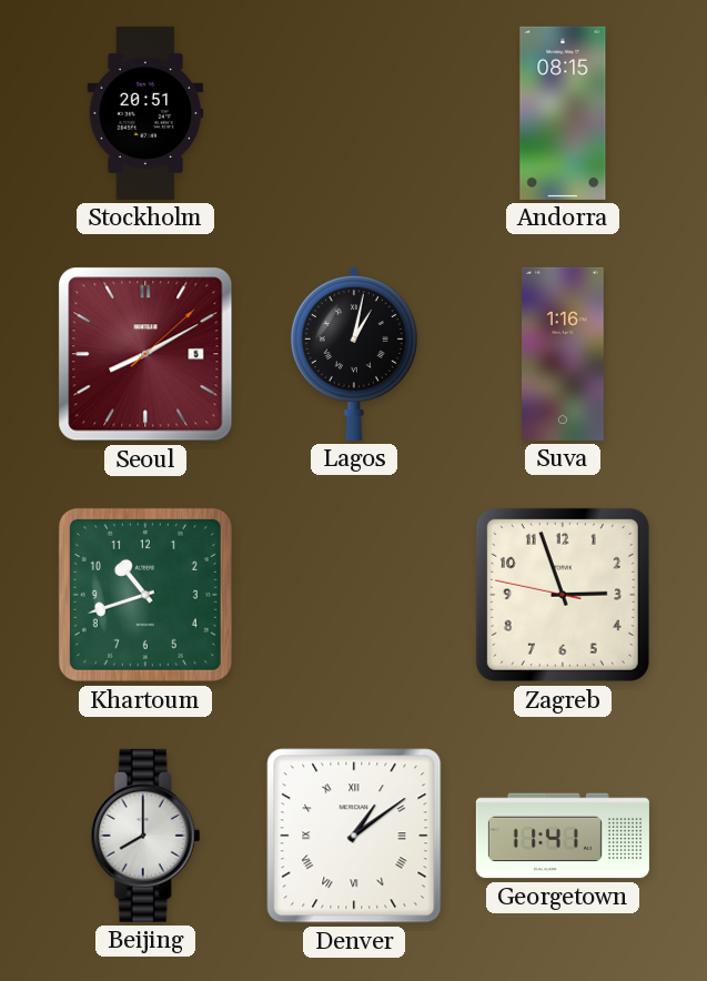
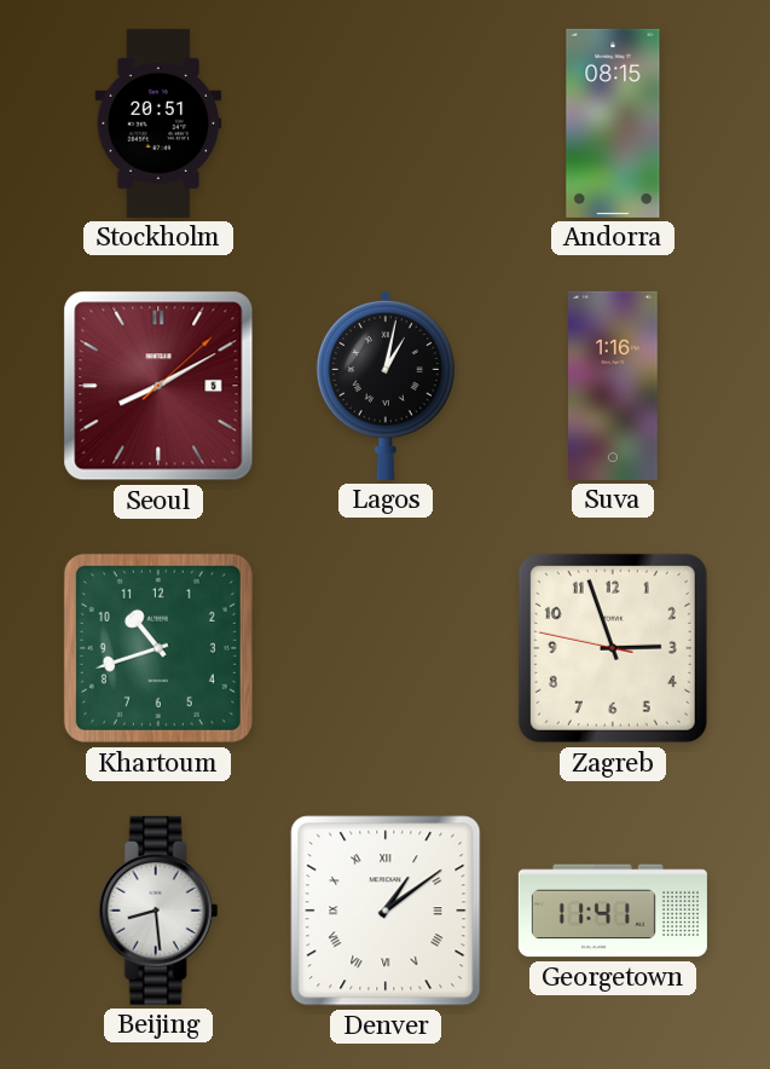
Beijing: 8:00 -> 8:29 (158, 911)
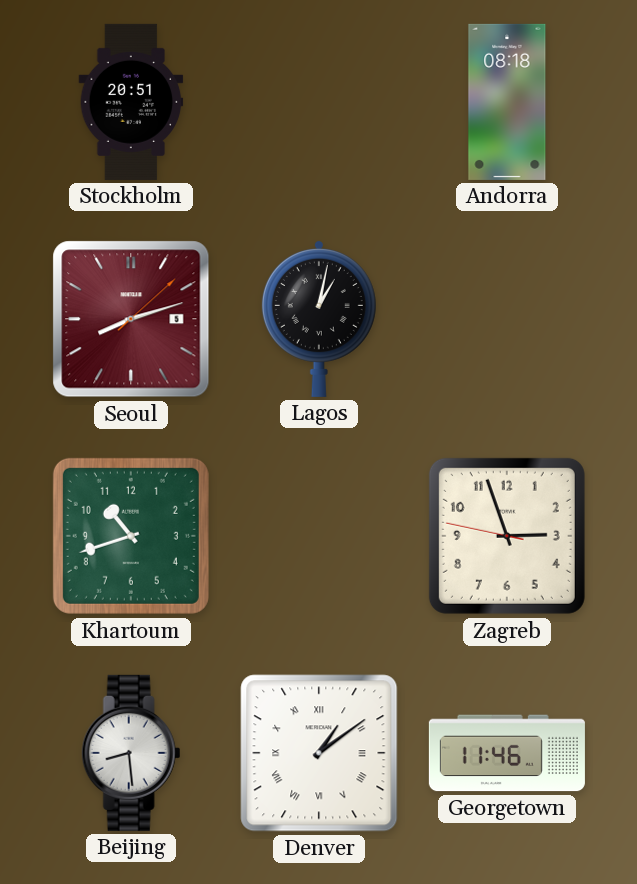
Andorra: 08:15 -> 08:18 (507, 102)
Seoul: 8:10 -> 8:12 (131, 319)
Suva: 1:16 -> none (614, 386)
Georgetown: 11:41 -> 11:46 (507, 753)
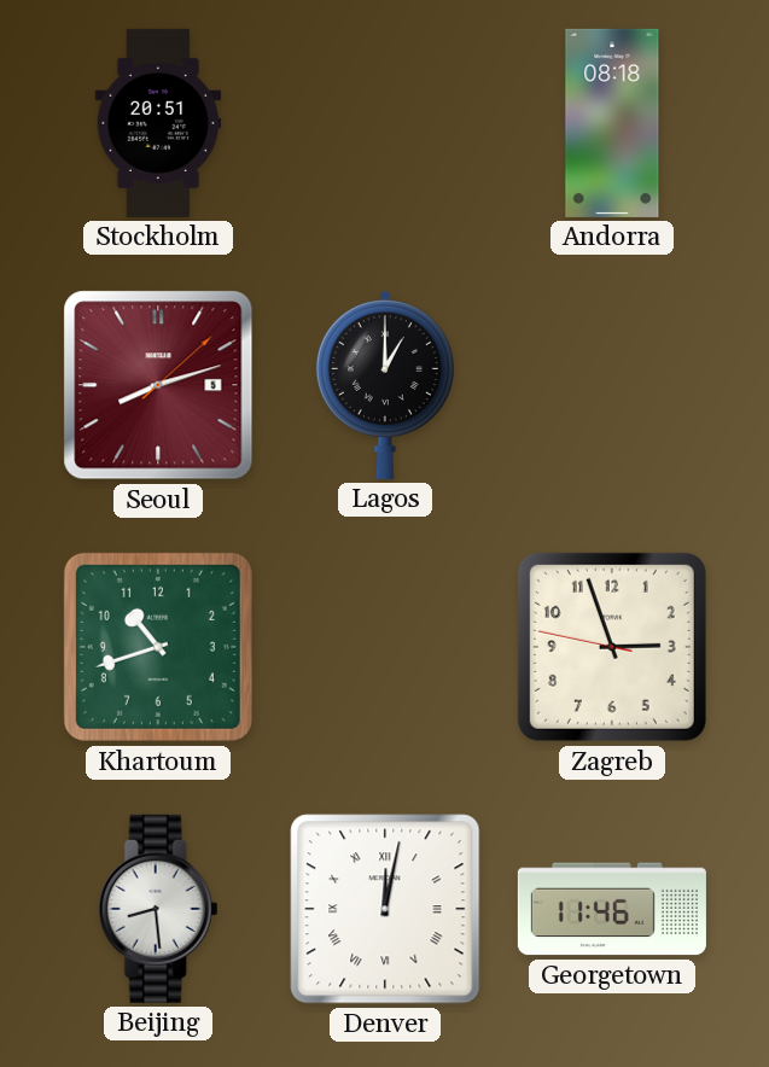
Lagos: 1:02 -> 1:00 (385, 384)
Denver: 1:09 -> 12:02 (385, 909)
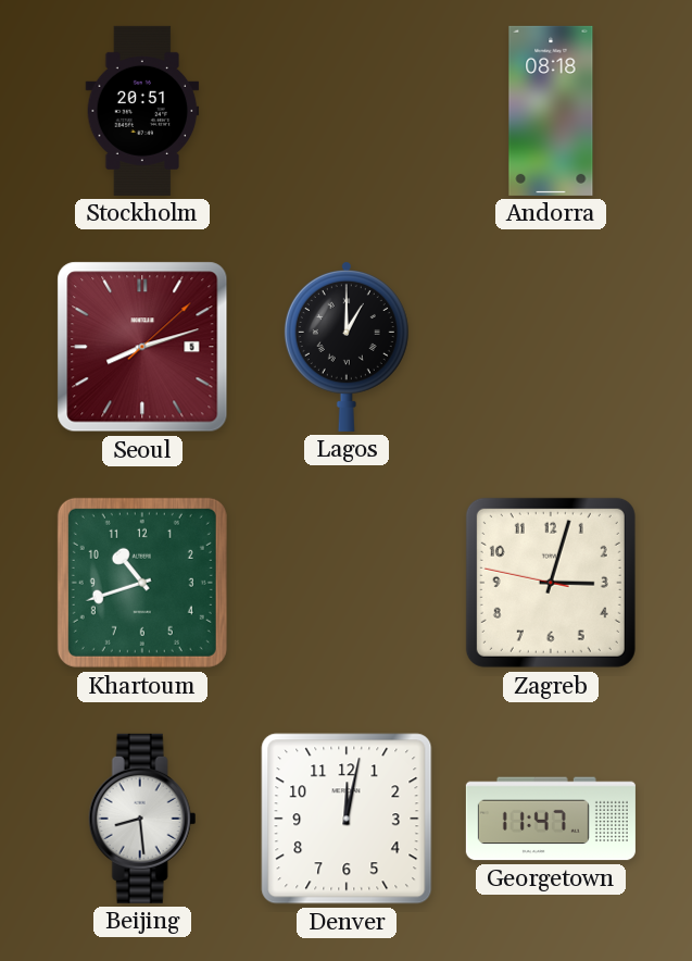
Zagreb: 2:56 -> 3:02 (551, 583)
Denver numerals: Roman -> Arabic (347, 819)
Georgetown: 11:46 -> 11:47 (551, 819)
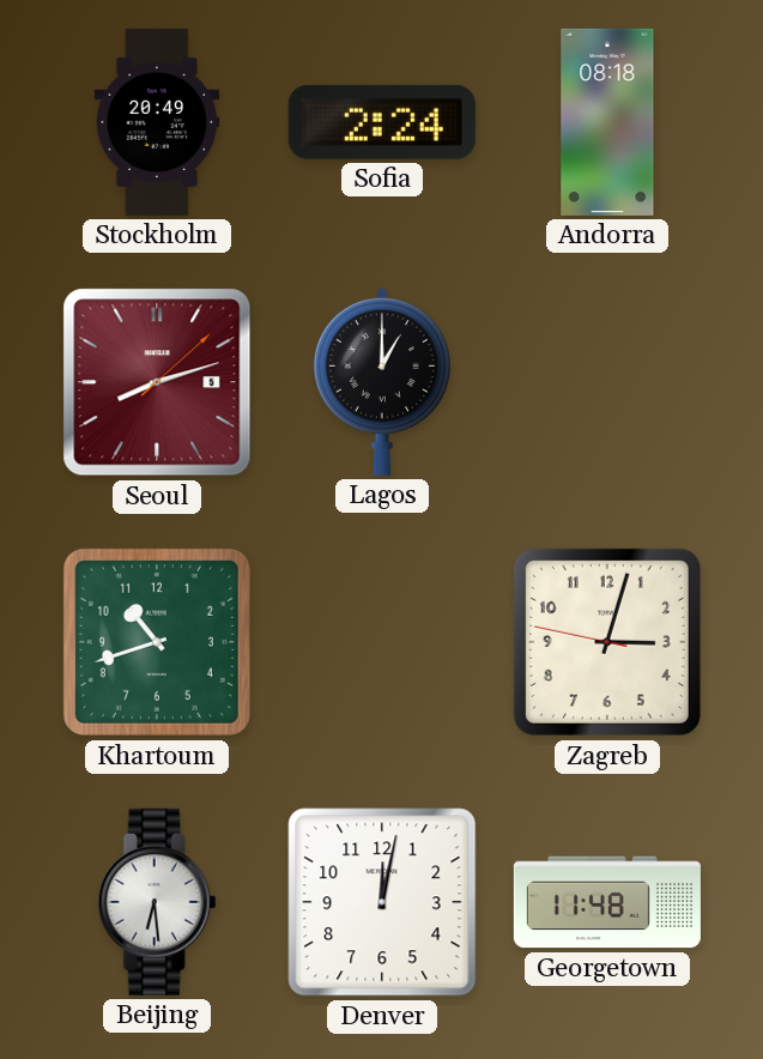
Stockholm: 20:51 -> 20:49 (157, 122)
Sofia: none -> 2:24 (382, 122)
Beijing: 8:29 -> 6:29 (157, 902)
Georgetown: 11:47 -> 11:48 (607, 902)
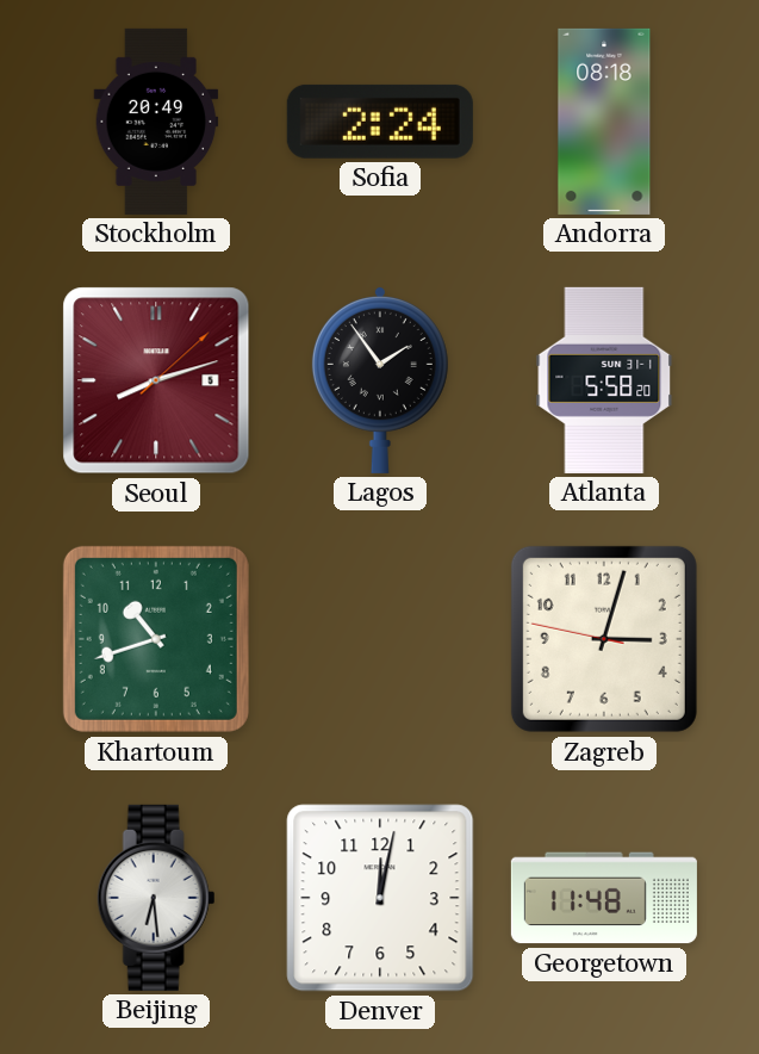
Lagos: 1:00 -> 1:54 (380, 379)
Atlanta: none -> 5:58 (604, 380)
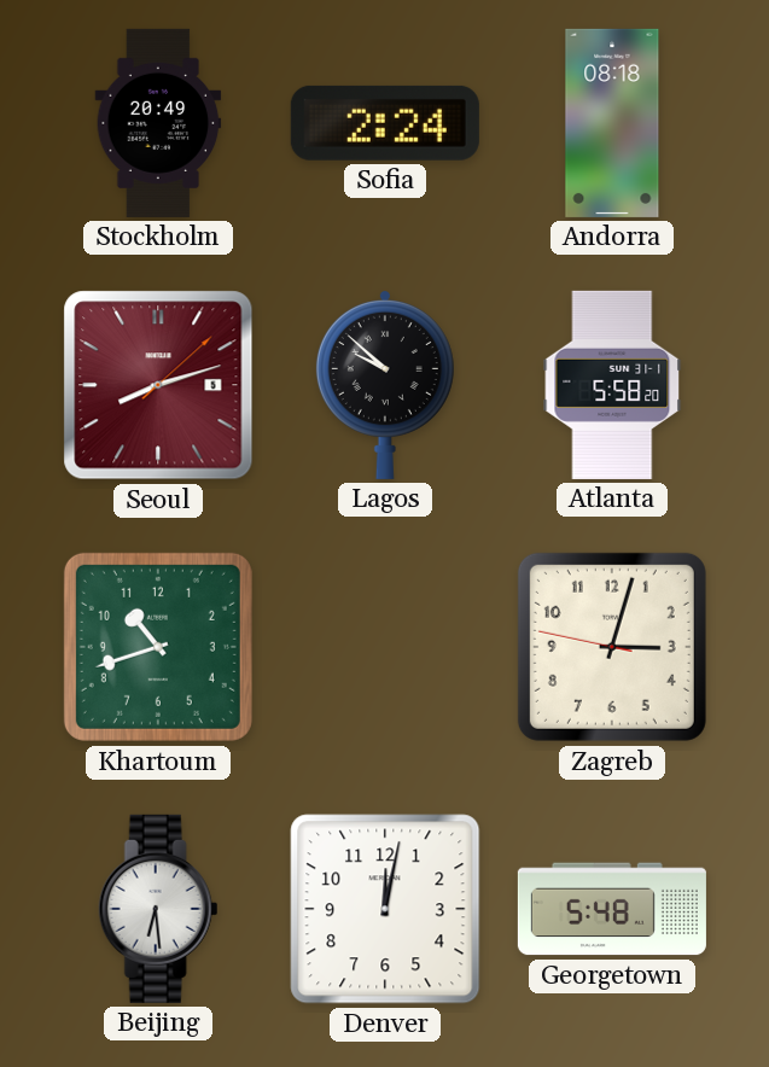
Lagos: 1:54 -> 9:52 (385, 384)
Georgetown: 11:48 -> 5:48 (612, 909)
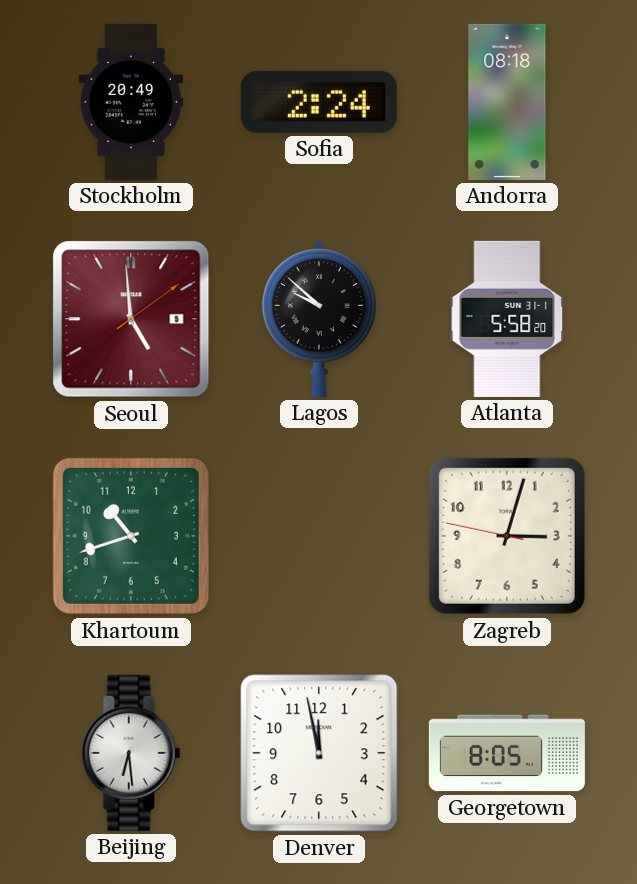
Seoul: 8:12 -> 4:59 (131, 319)
Denver: 12:02 -> 11:58 (319, 753)
Georgetown: 5:48 -> 8:05 (507, 753)
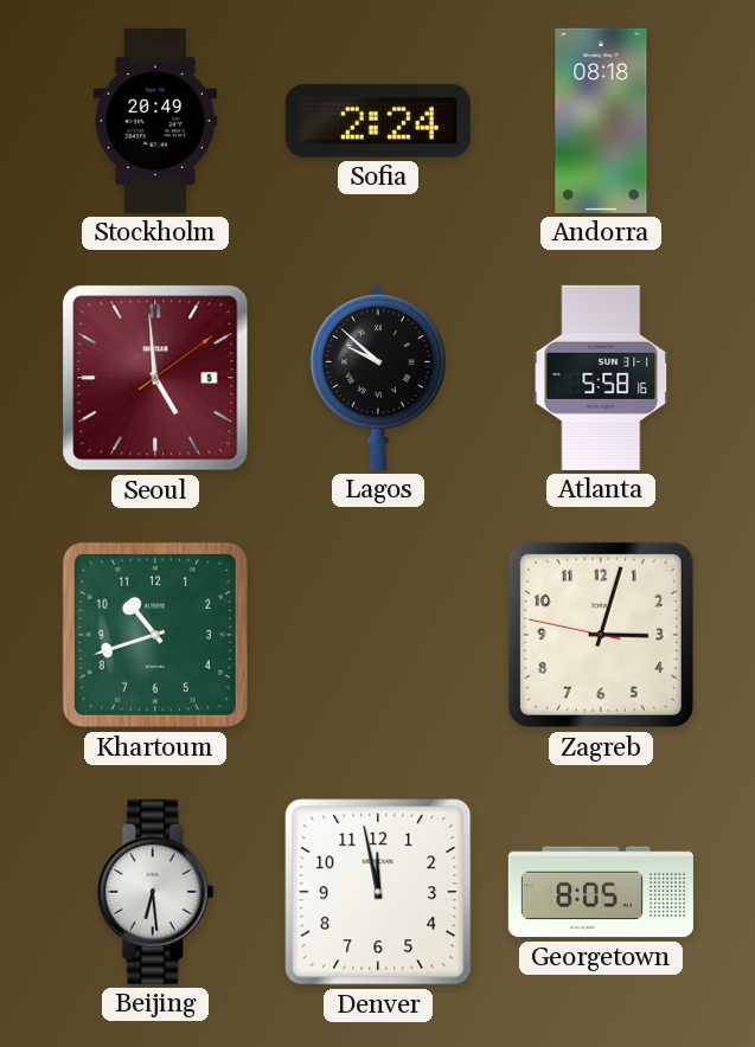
Atlanta: 5:58:20 -> 5:58:16 (601, 378)
